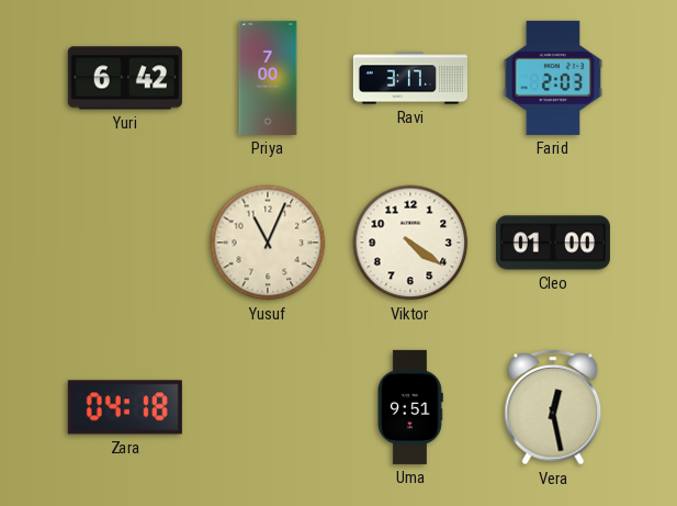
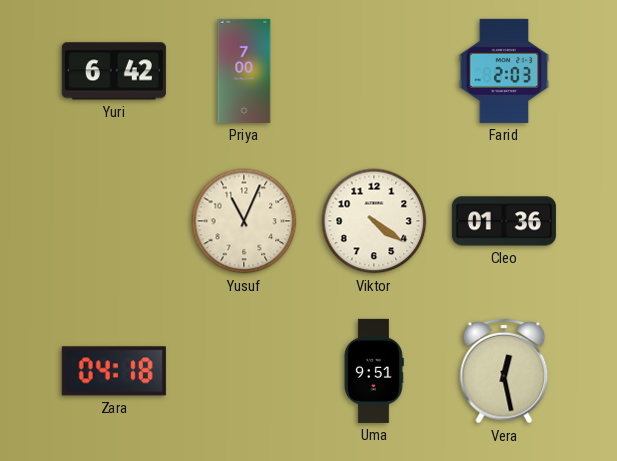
Ravi: 3:17 -> none (410, 78)
Cleo: 01:00 -> 01:36 (504, 221)
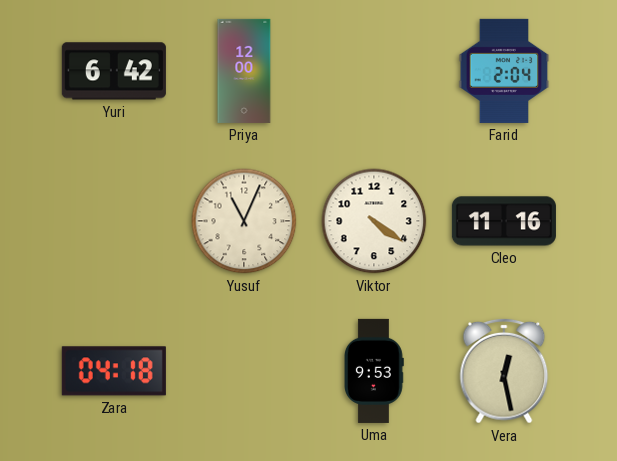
Priya: 7:00 -> 12:00 (244, 71)
Farid: 2:03 -> 2:04 (504, 71)
Cleo: 01:36 -> 11:16 (504, 221)
Uma: 9:51 -> 9:53 (374, 371)
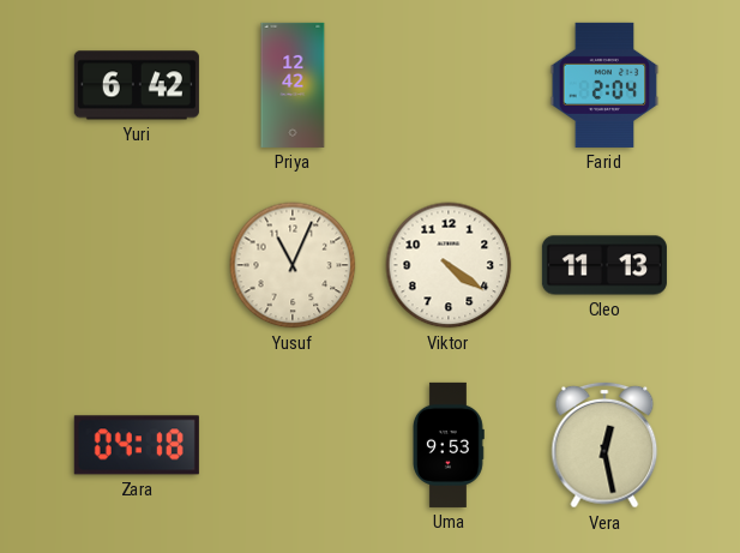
Priya: 12:00 -> 12:42 (293, 85)
Cleo: 11:16 -> 11:13 (604, 265)
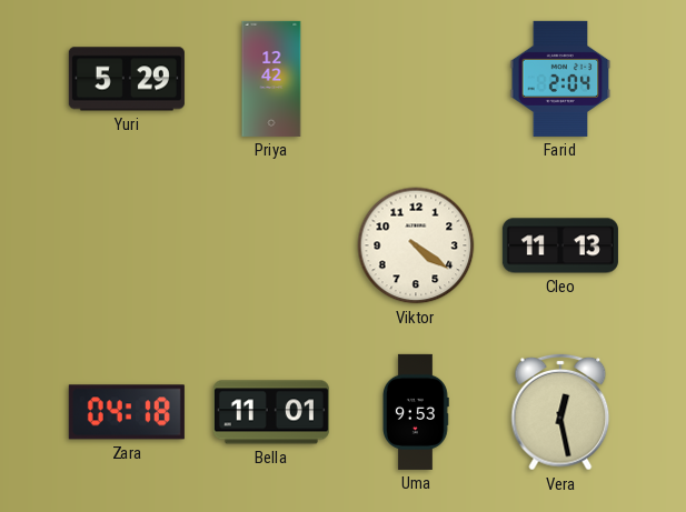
Yuri: 6:42 -> 5:29 (127, 79)
Yusuf: 11:04 -> none (293, 265)
Bella: none -> 11:01 (271, 412)
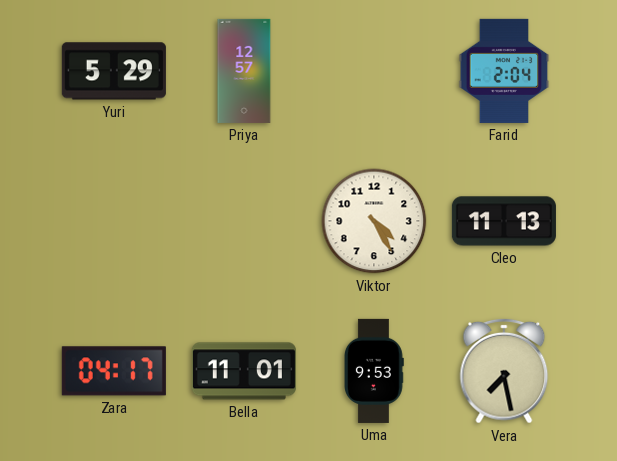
Priya: 12:42 -> 12:57 (244, 71)
Viktor: 4:21 -> 4:25 (374, 221)
Zara: 04:18 -> 04:17 (114, 371)
Vera: 12:28 -> 7:28 (504, 371)
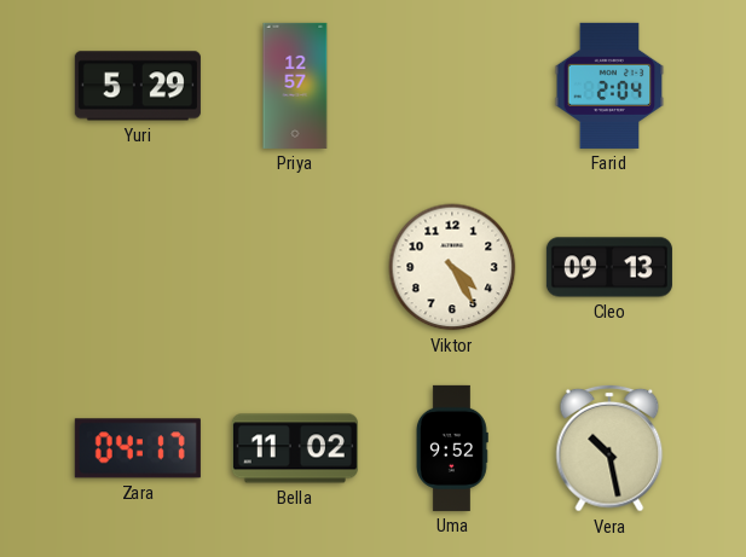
Cleo: 11:13 -> 09:13 (609, 267)
Bella: 11:01 -> 11:02 (295, 448)
Uma: 9:53 -> 9:52 (452, 448)
Vera: 7:28 -> 10:28 (609, 448)
